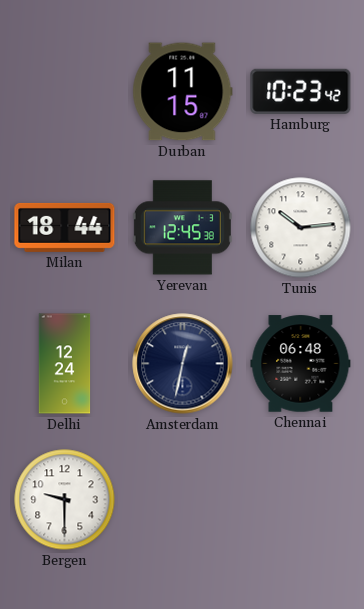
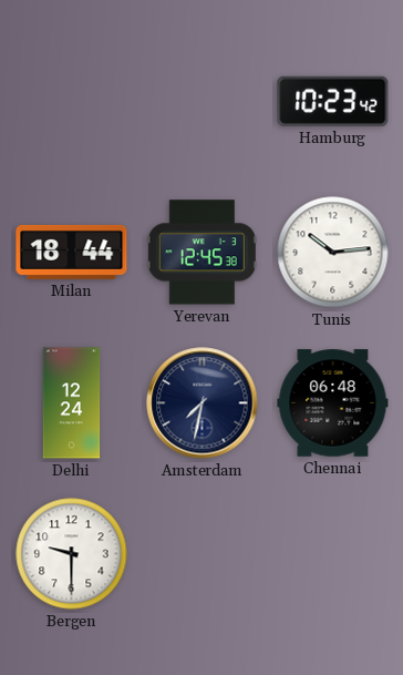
Durban: 11:15 -> none (183, 92)
Amsterdam: 12:32 -> 7:32 (203, 403)
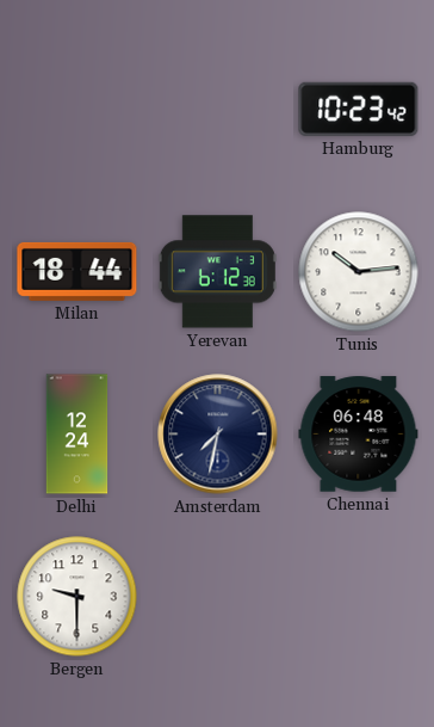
Yerevan: 12:45 -> 6:12 (217, 272)
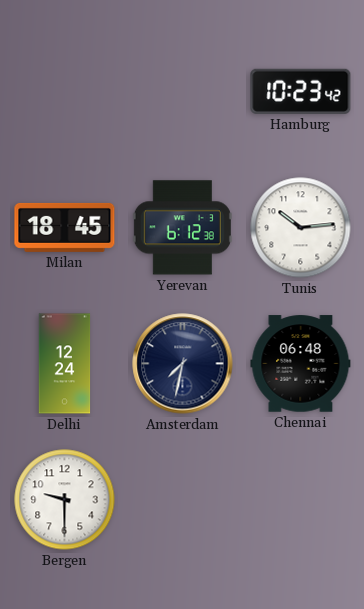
Milan: 18:44 -> 18:45 (65, 227)
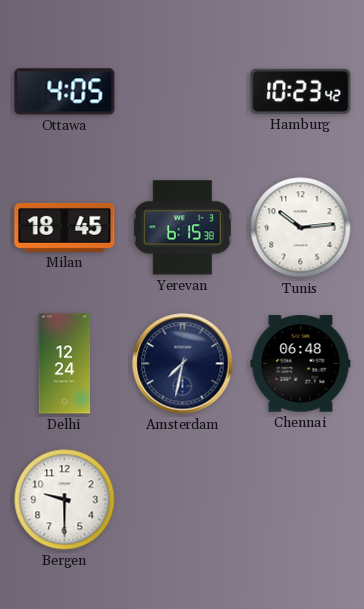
Ottawa: none -> 4:05 (65, 92)
Yerevan: 6:12 -> 6:15 (182, 228)
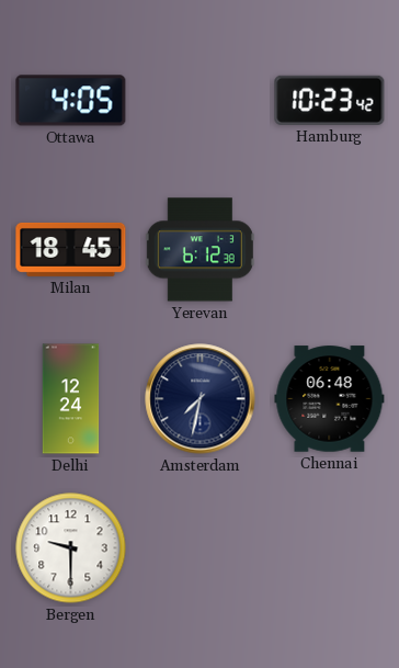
Yerevan: 6:15 -> 6:12 (200, 250)
Tunis: 10:14 -> none (301, 228)
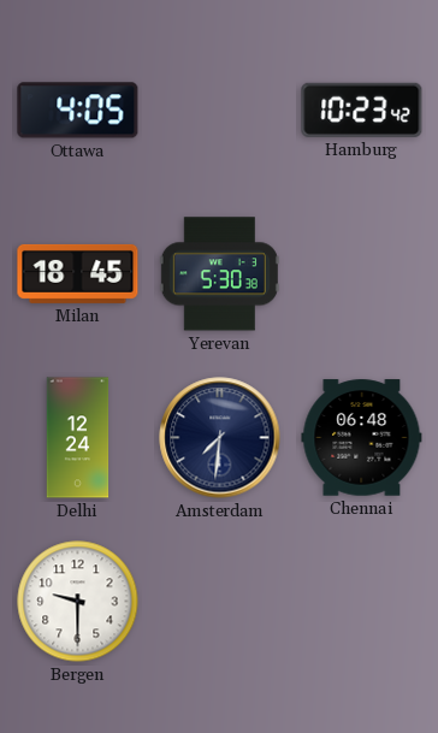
Yerevan: 6:12 -> 5:30 (219, 274)
Amsterdam: 7:32 -> 7:31 (220, 438)
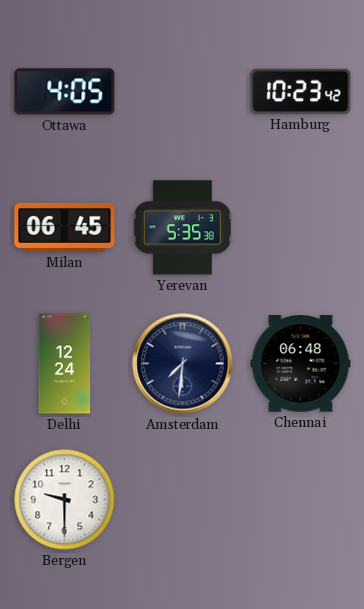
Milan: 18:45 -> 06:45 (65, 227)
Yerevan: 5:30 -> 5:35 (182, 228)
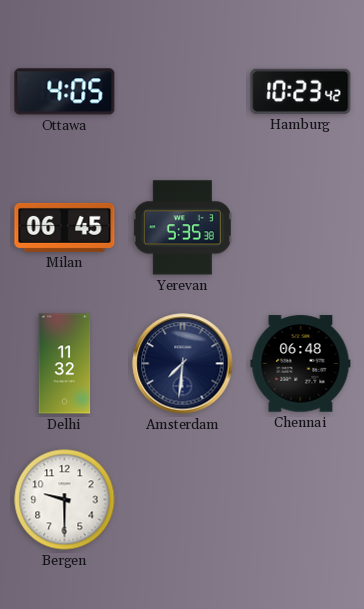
Delhi: 12:24 -> 11:32 (65, 364)
